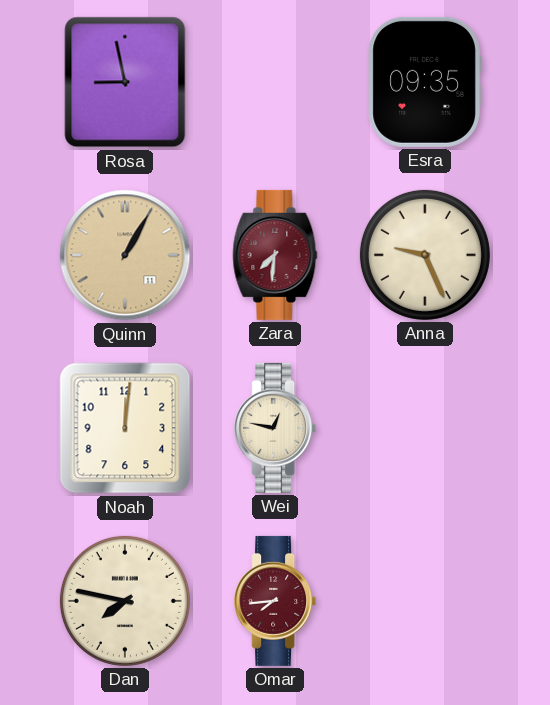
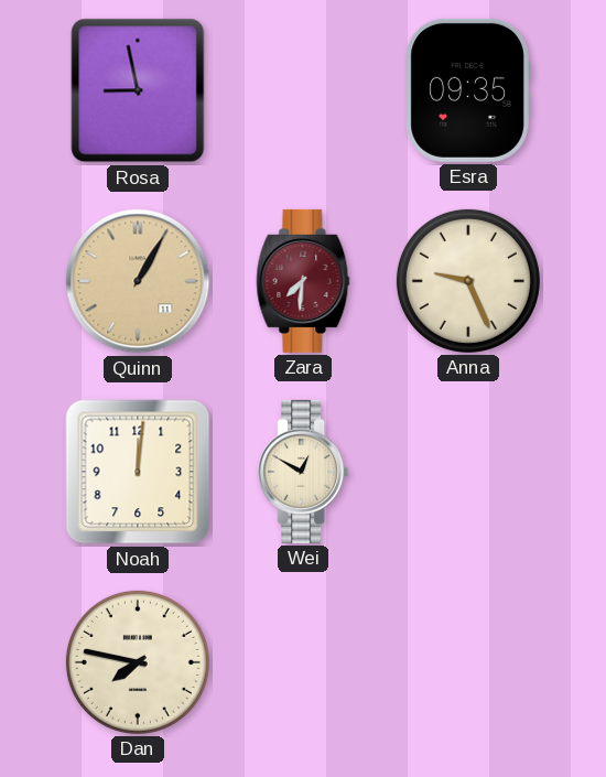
Wei: 12:47 -> 12:50 (303, 472)
Omar: 7:44 -> none (275, 601)
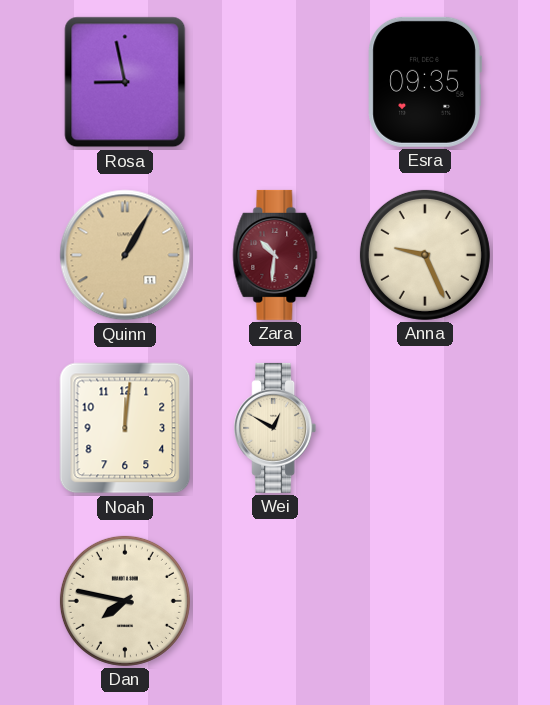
Zara: 7:31 -> 10:31 (275, 255)
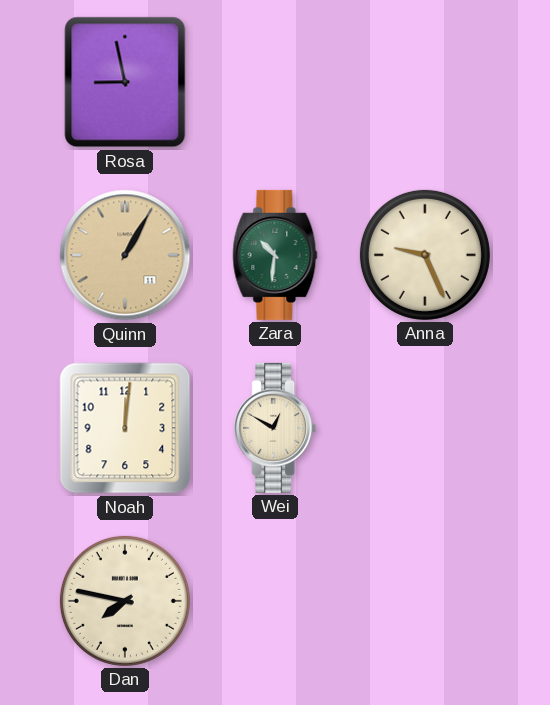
Esra: 09:35 -> none (425, 82)
Zara dial: burgundy -> green (275, 255)
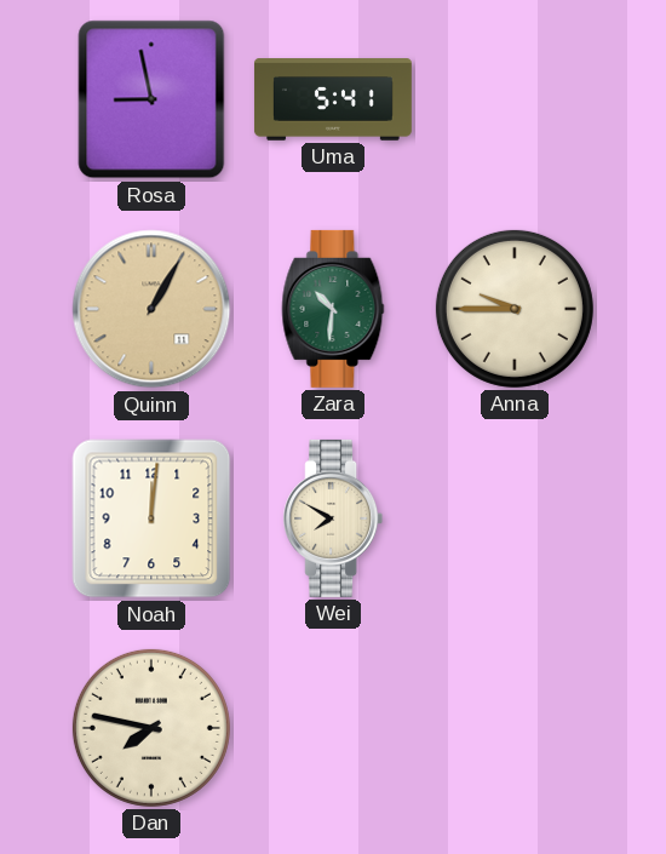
Uma: none -> 5:41 (333, 99)
Anna: 9:26 -> 9:45 (515, 309)
Wei: 12:50 -> 7:50 (333, 518)
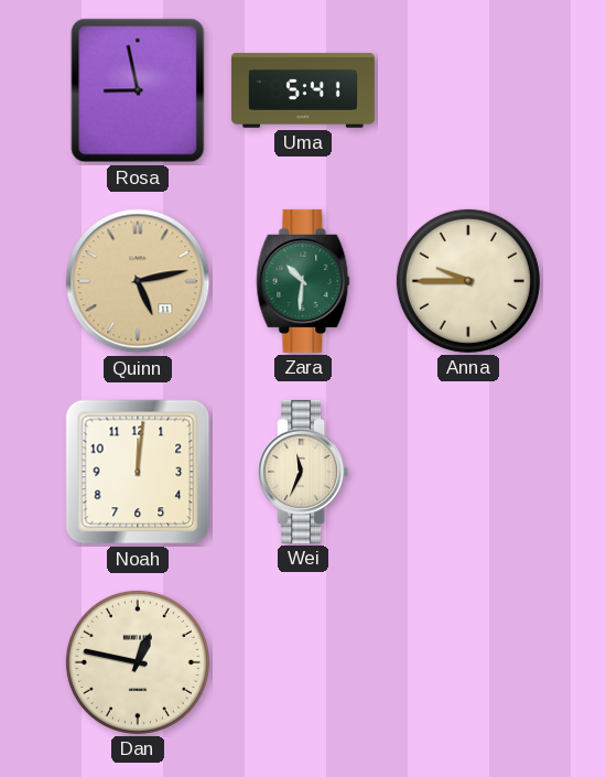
Quinn: 1:05 -> 5:13 (138, 281)
Wei: 7:50 -> 11:34 (303, 472)
Dan: 7:47 -> 12:47 (138, 662)
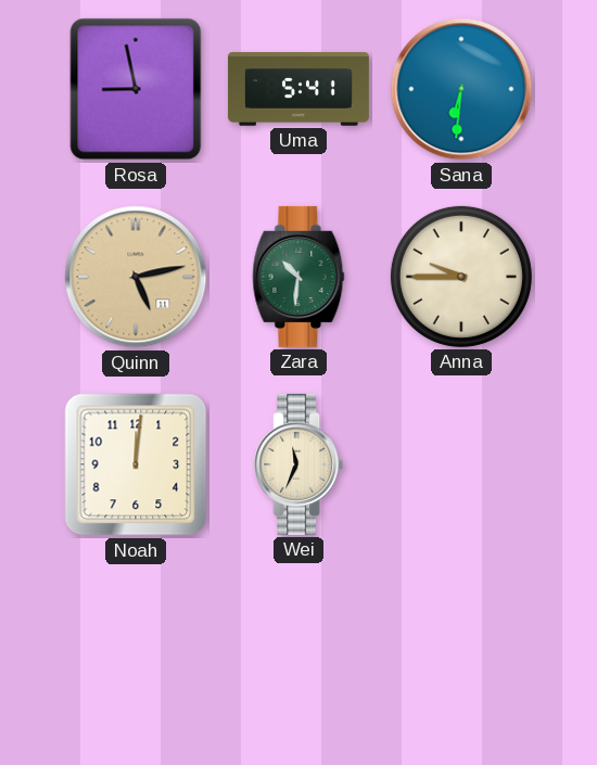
Sana: none -> 6:31 (461, 89)
Dan: 12:47 -> none (138, 662)
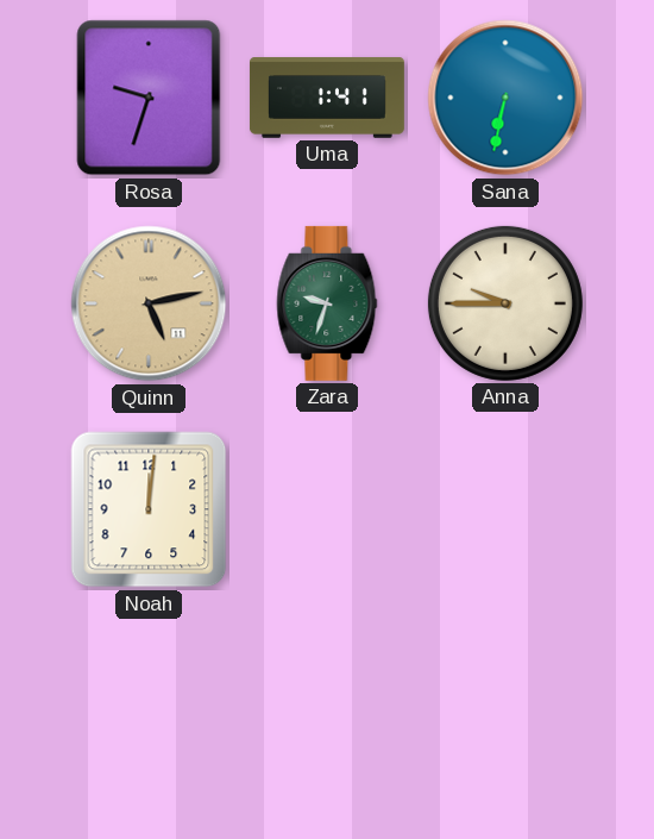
Rosa: 8:58 -> 9:33 (149, 98)
Uma: 5:41 -> 1:41 (327, 98)
Sana: 6:31 -> 6:32 (505, 98)
Zara: 10:31 -> 9:33 (327, 303)
Wei: 11:34 -> none (298, 464)
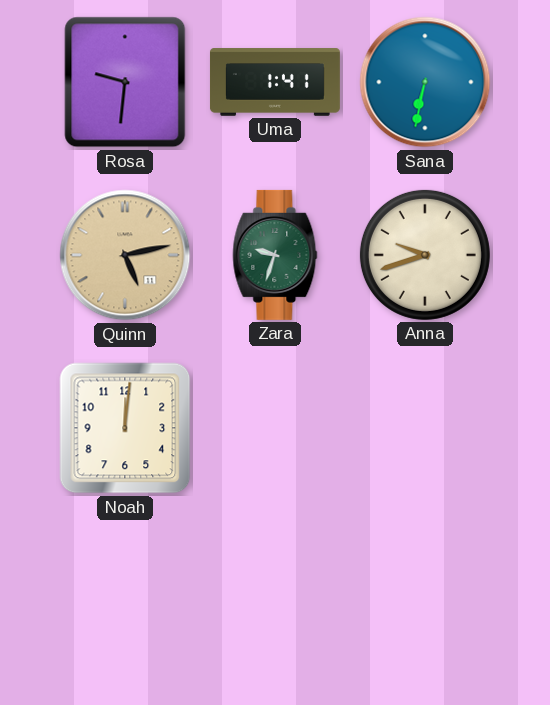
Rosa: 9:33 -> 9:31 (125, 82)
Anna: 9:45 -> 9:42 (425, 255)
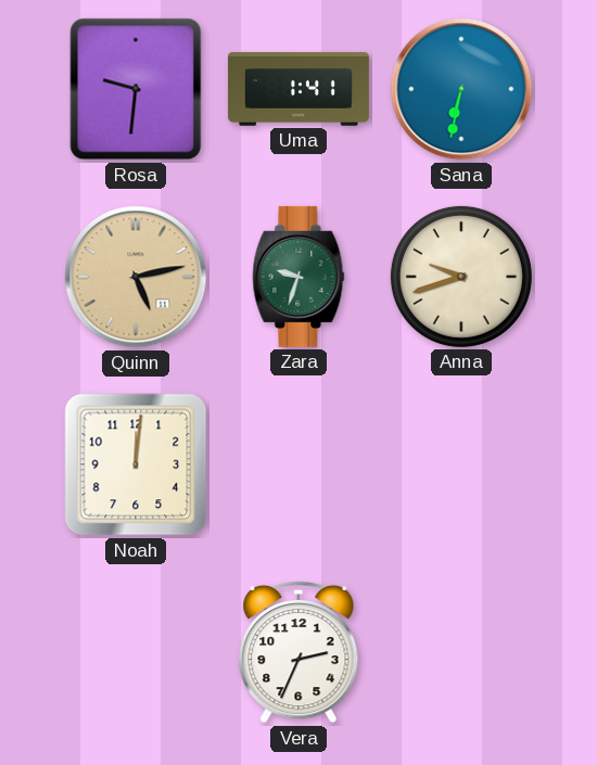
Vera: none -> 2:34 (298, 652)
